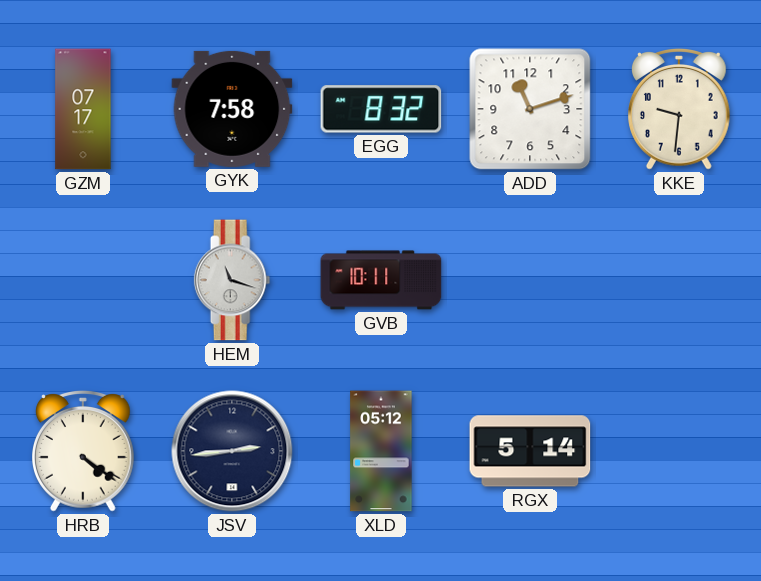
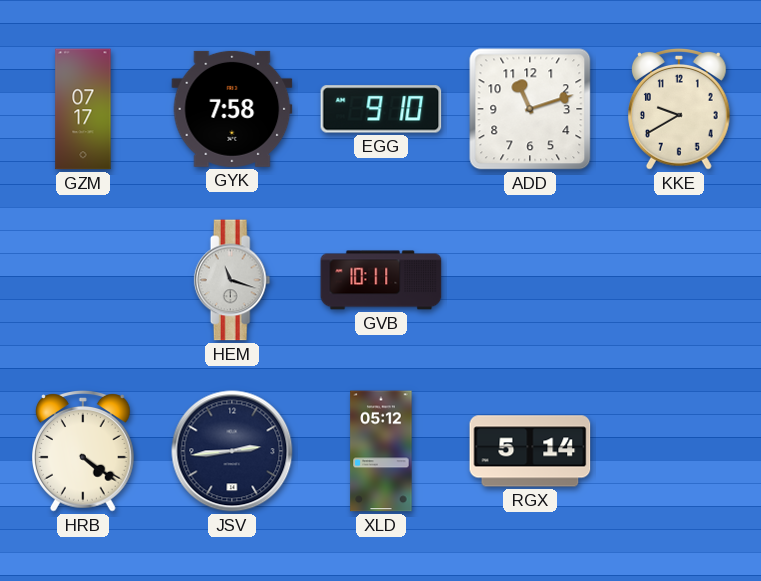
EGG: 8:32 -> 9:10 (381, 109)
KKE: 9:31 -> 9:40 (680, 110)
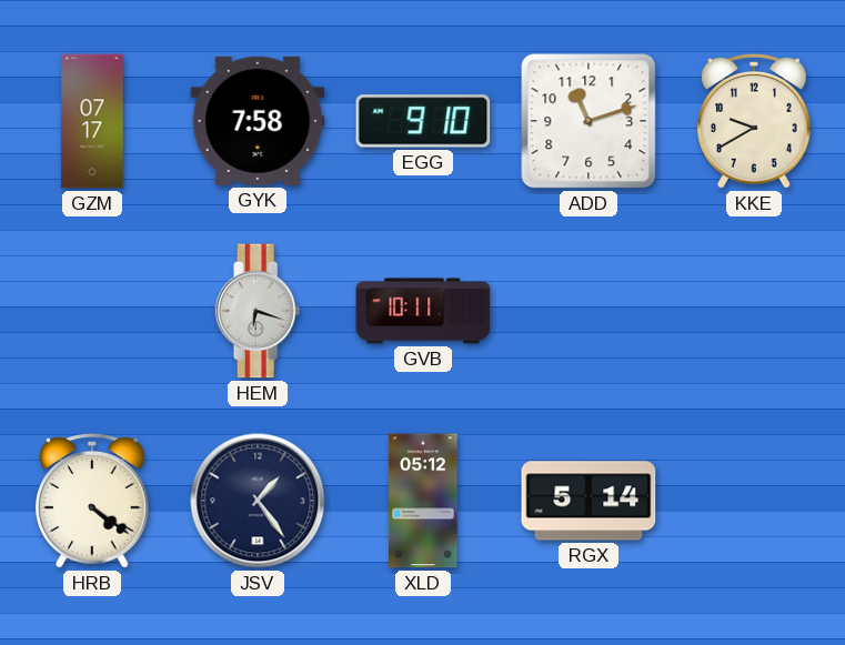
HEM: 11:18 -> 6:18 (258, 311)
JSV: 2:44 -> 1:24 (258, 501)
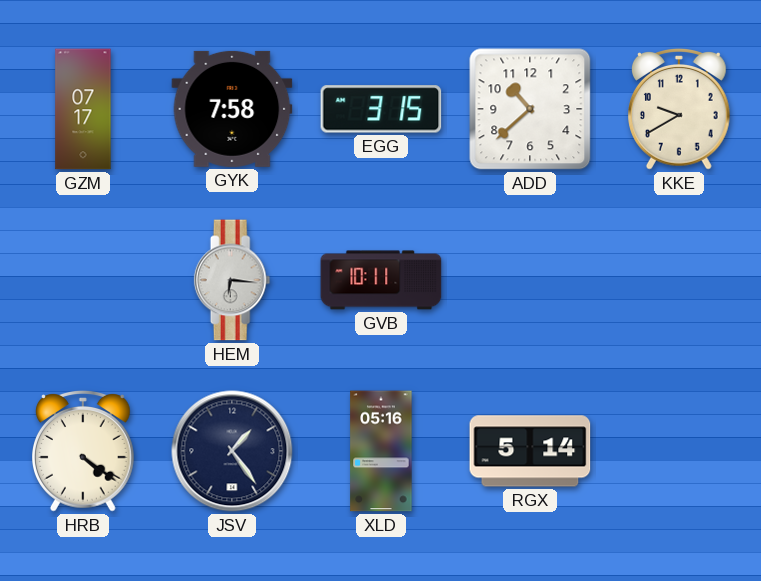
EGG: 9:10 -> 3:15 (381, 109)
ADD: 11:12 -> 10:38 (530, 109)
HEM: 6:18 -> 6:16 (232, 280)
XLD: 05:12 -> 05:16 (381, 451)
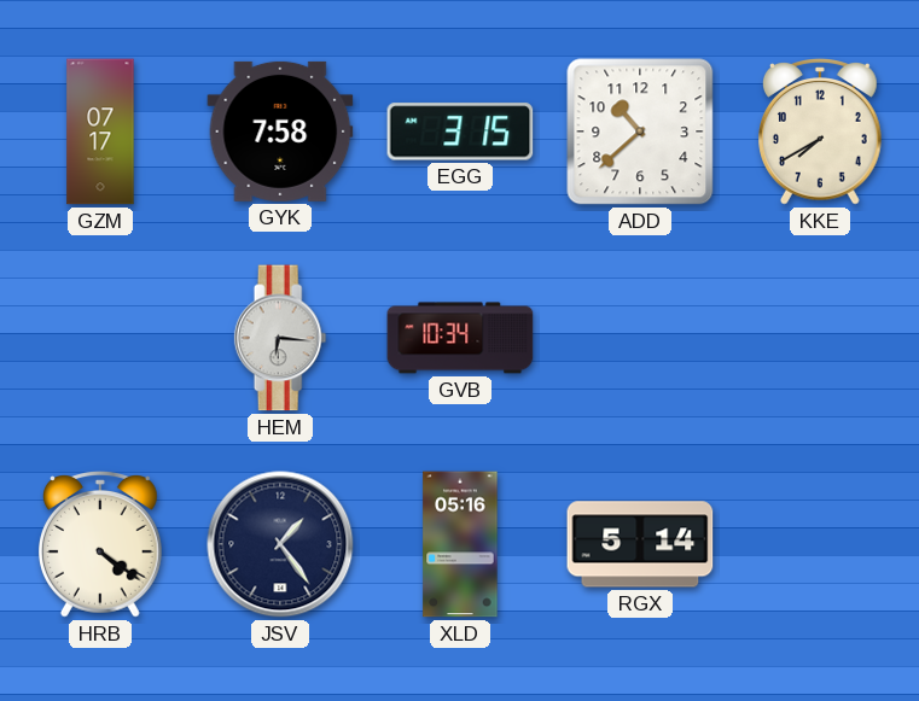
KKE: 9:40 -> 7:40 (821, 133)
GVB: 10:11 -> 10:34 (460, 338)
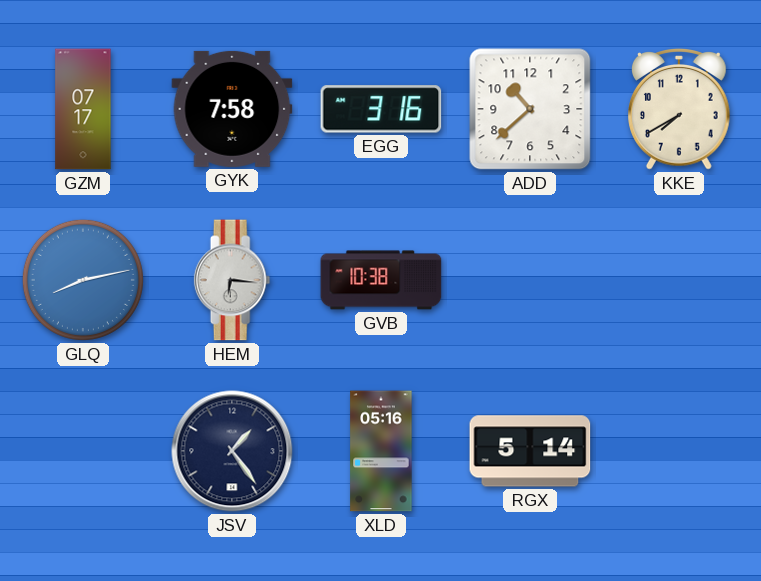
EGG: 3:15 -> 3:16 (381, 109)
GLQ: none -> 8:13 (83, 280)
GVB: 10:34 -> 10:38 (381, 280)
HRB: 4:21 -> none (101, 545)
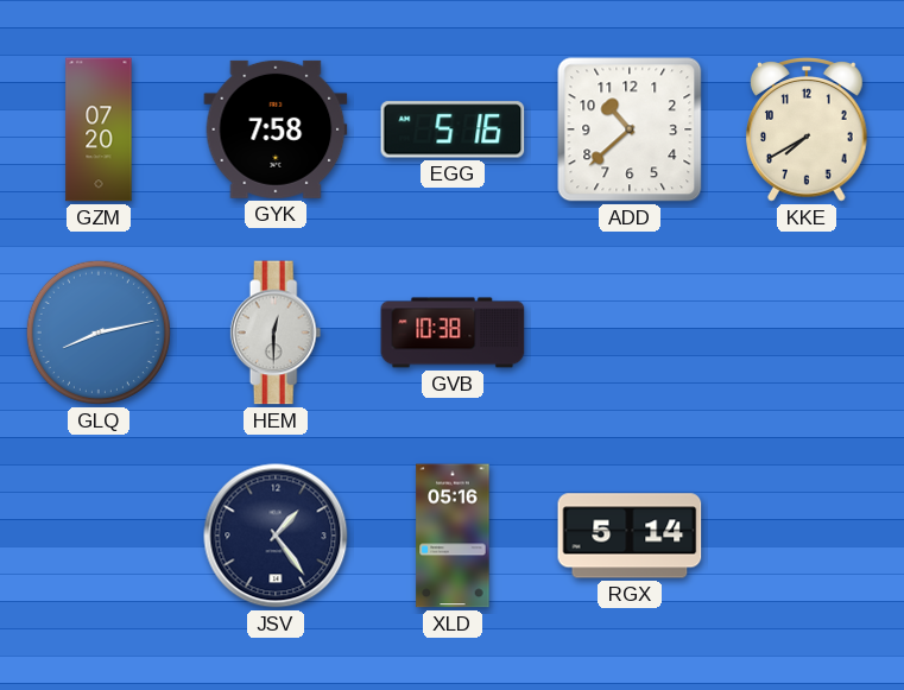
GZM: 07:17 -> 07:20 (99, 129)
EGG: 3:16 -> 5:16 (453, 129)
HEM: 6:16 -> 12:30 (276, 333)
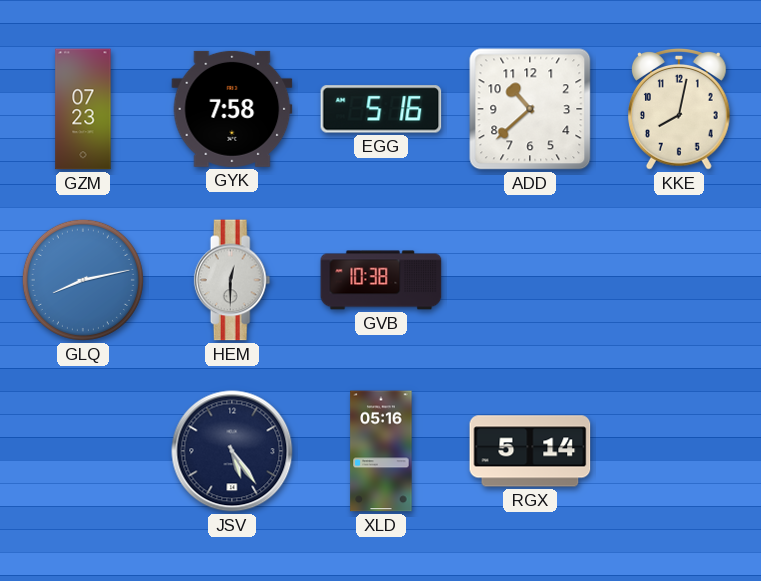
GZM: 07:20 -> 07:23 (83, 109)
KKE: 7:40 -> 8:02 (680, 110)
JSV: 1:24 -> 5:24 (232, 451)
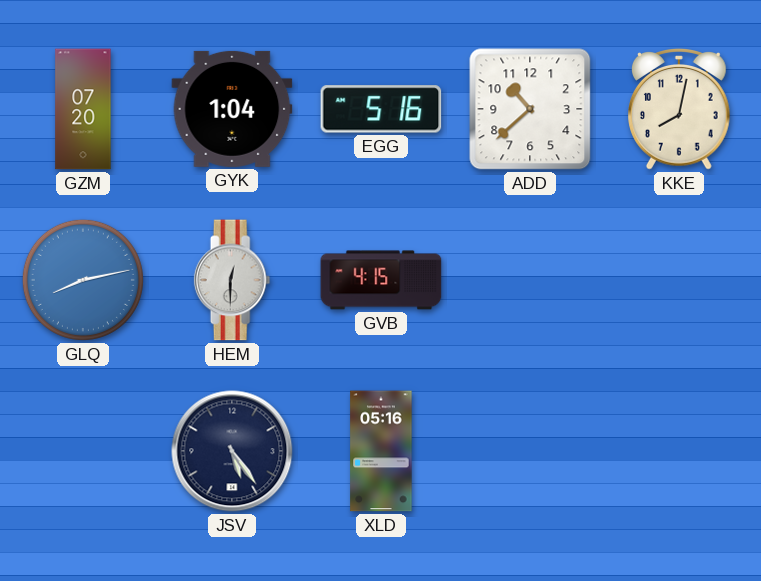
GZM: 07:23 -> 07:20 (83, 109)
GYK: 7:58 -> 1:04 (232, 109)
GVB: 10:38 -> 4:15 (381, 280)
RGX: 5:14 -> none (530, 451)
